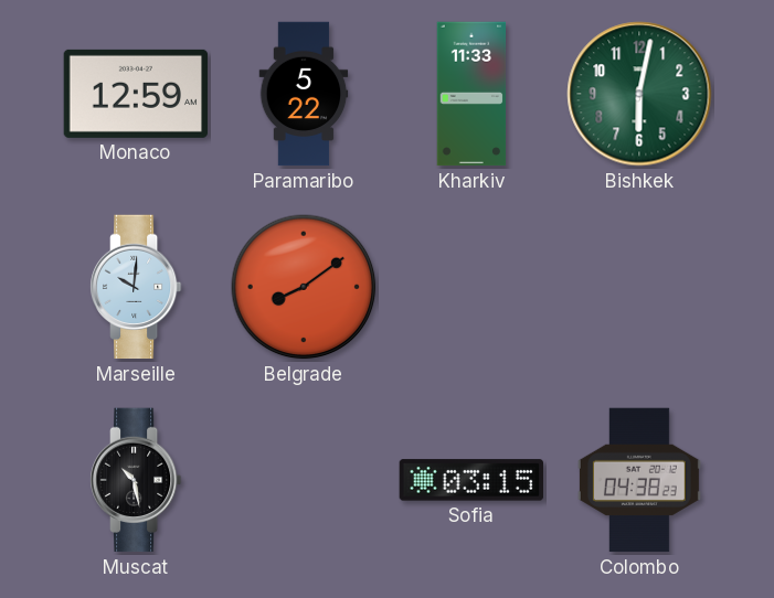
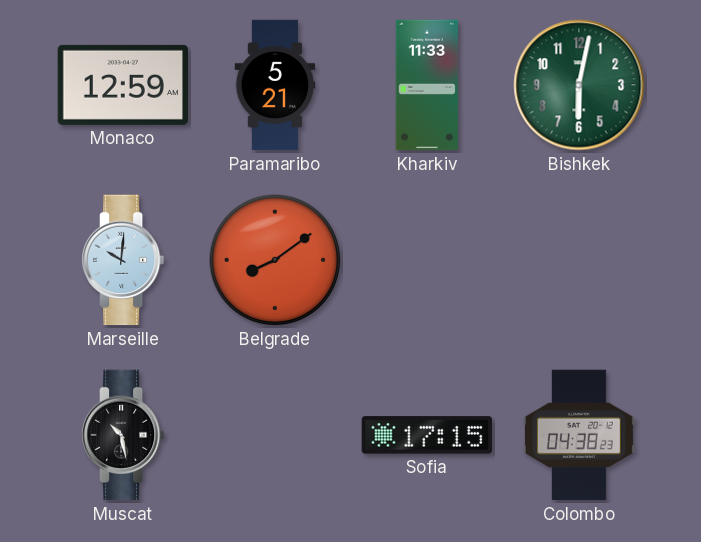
Paramaribo: 5:22 -> 5:21 (275, 85)
Sofia: 03:15 -> 17:15 (427, 435)
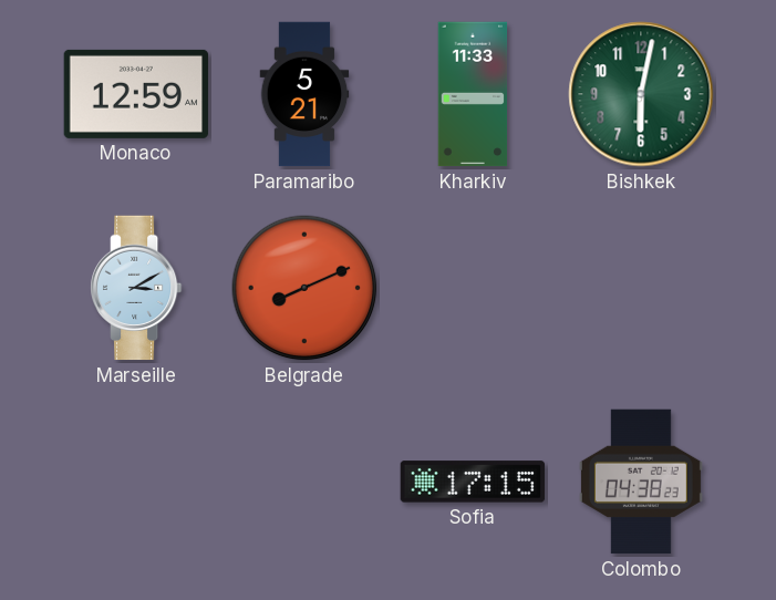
Marseille: 10:01 -> 3:10 (136, 288)
Belgrade: 8:09 -> 8:11 (304, 288)
Muscat: 10:28 -> none (123, 435)
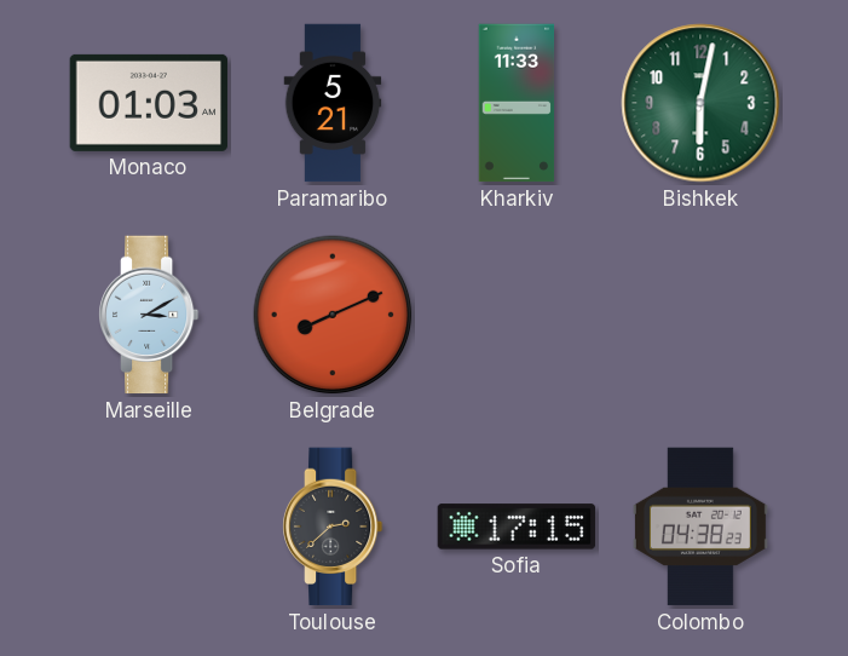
Monaco: 12:59 -> 01:03 (149, 103)
Toulouse: none -> 2:38 (333, 526)
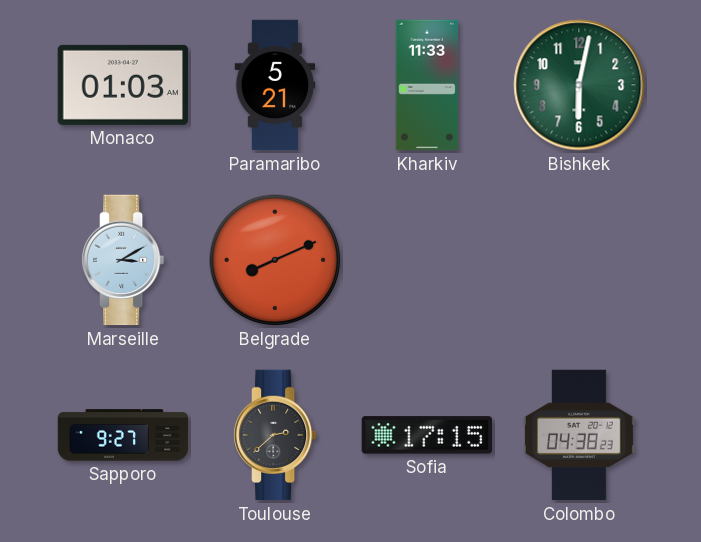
Sapporo: none -> 9:27 (123, 435)
